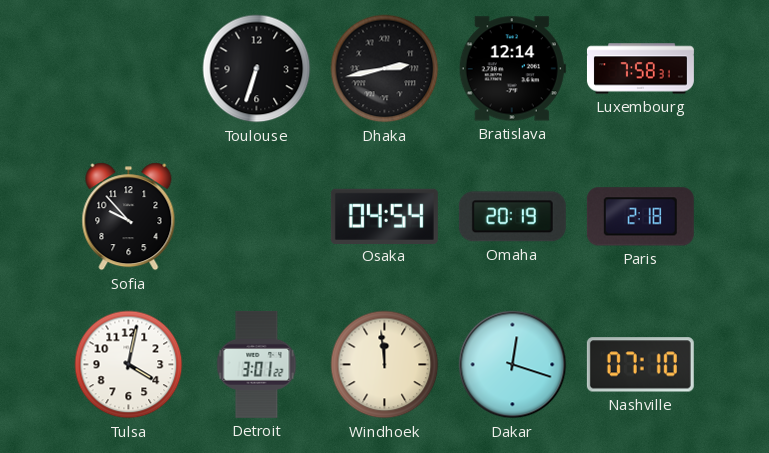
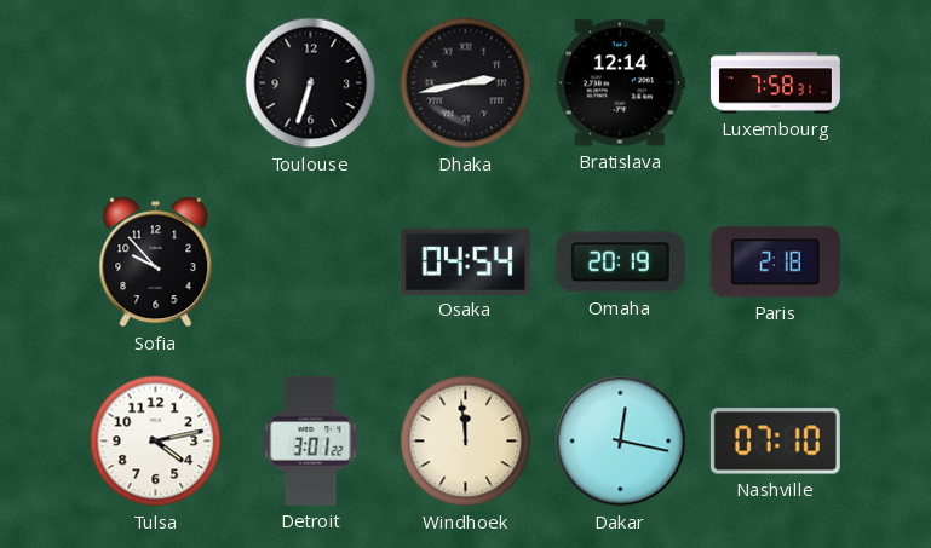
Tulsa: 4:02 -> 4:13 (156, 442)
Dakar: 12:18 -> 12:17 (621, 442)
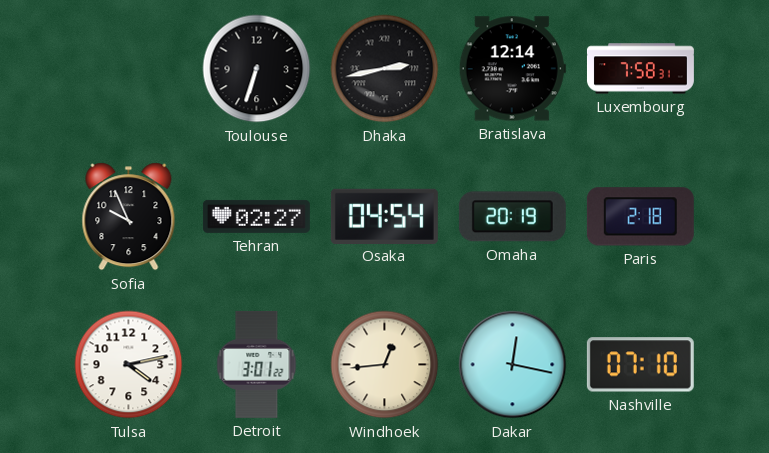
Sofia: 9:53 -> 9:56 (129, 217)
Tehran: none -> 02:27 (256, 216)
Windhoek: 11:59 -> 12:44 (385, 365)
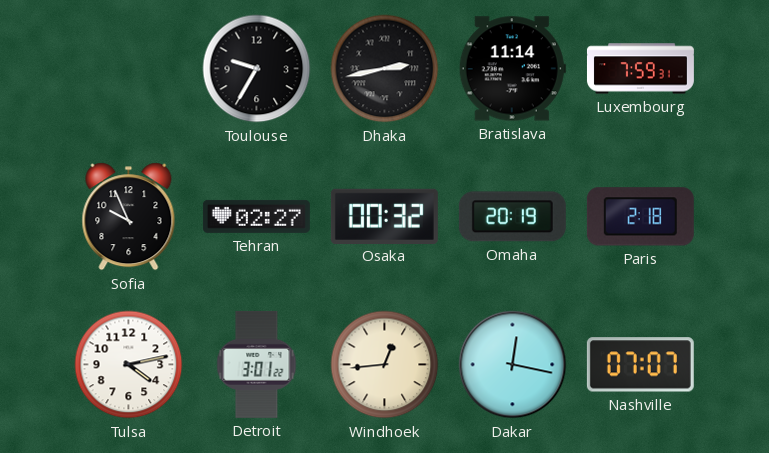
Toulouse: 6:33 -> 9:35 (257, 69)
Bratislava: 12:14 -> 11:14 (512, 69)
Luxembourg: 7:58 -> 7:59 (640, 69)
Osaka: 04:54 -> 00:32 (384, 216)
Nashville: 07:10 -> 07:07 (640, 365)
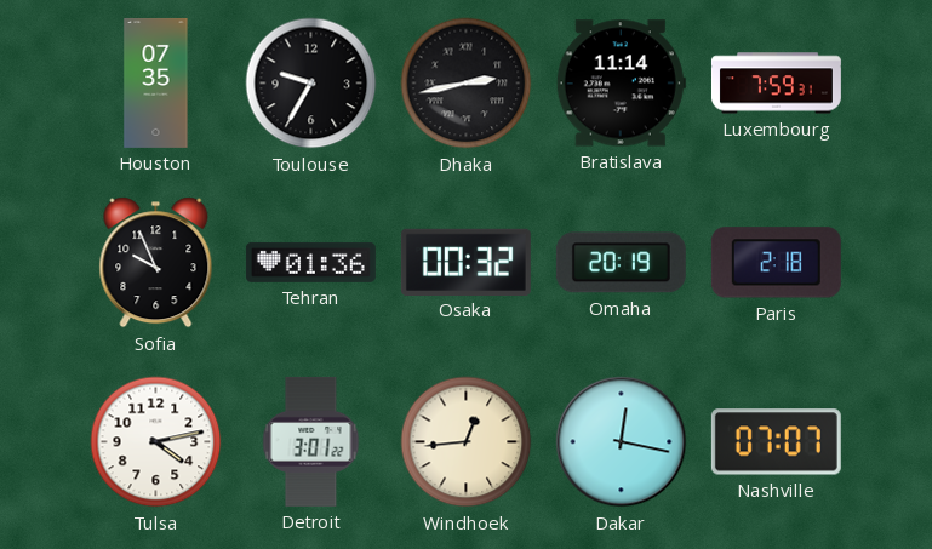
Houston: none -> 07:35 (156, 82)
Tehran: 02:27 -> 01:36 (310, 262)
